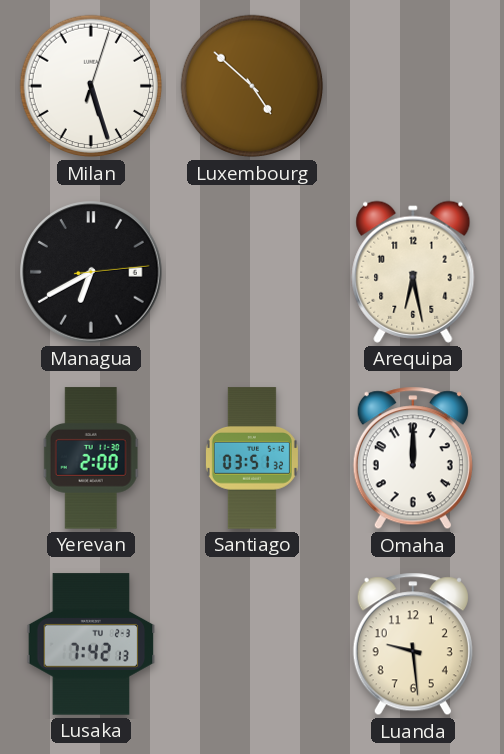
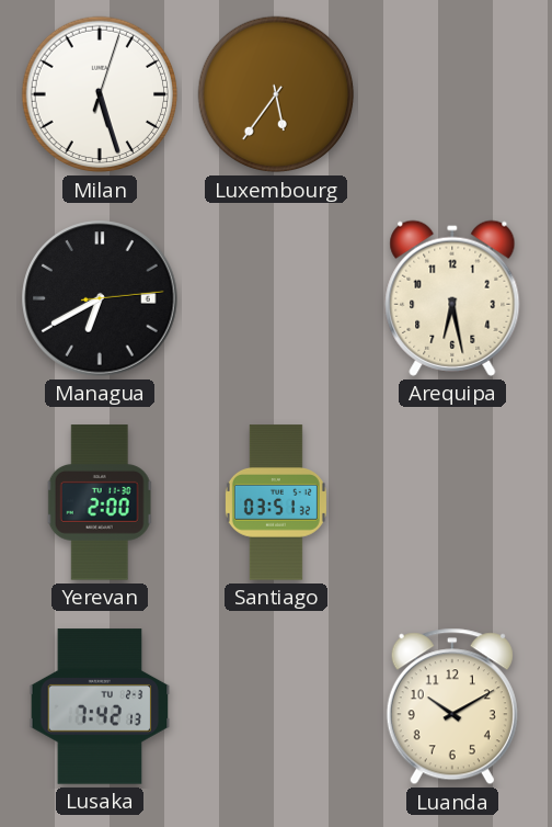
Luxembourg: 4:52 -> 5:36 (276, 94)
Omaha: 12:00 -> none (413, 458)
Luanda: 9:29 -> 10:10 (452, 706)
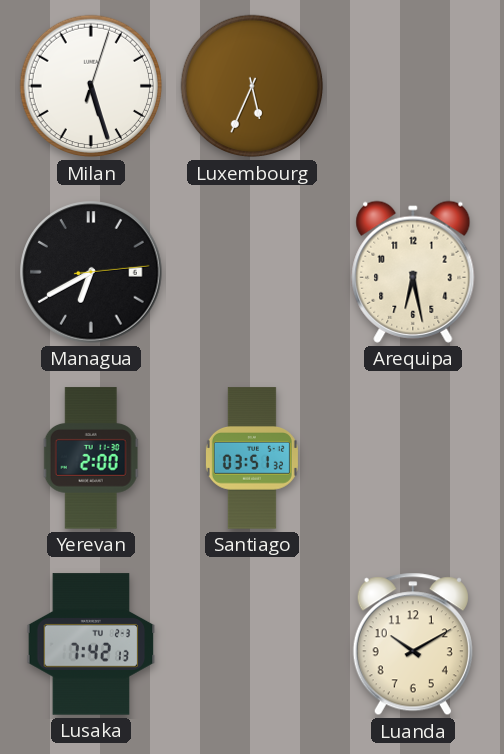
Luxembourg: 5:36 -> 5:34 (252, 86)
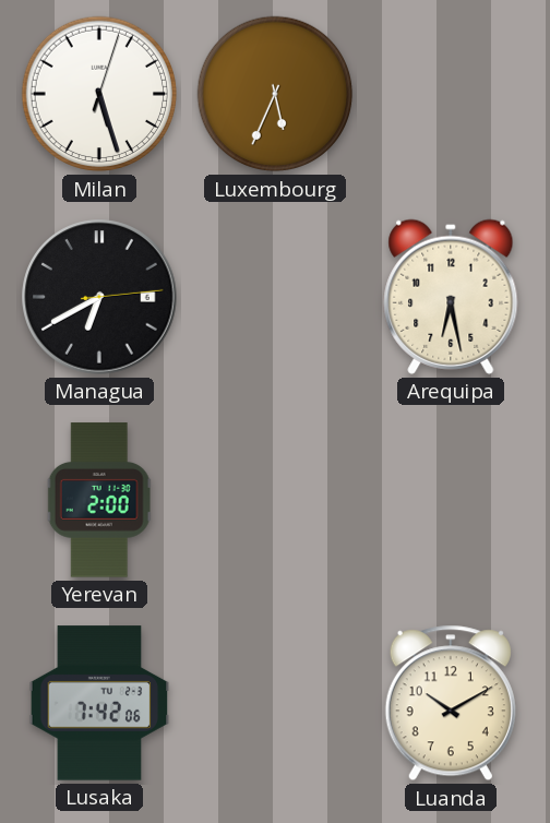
Santiago: 03:51 -> none (252, 458)
Lusaka: 7:42:13 -> 7:42:06 (99, 703)
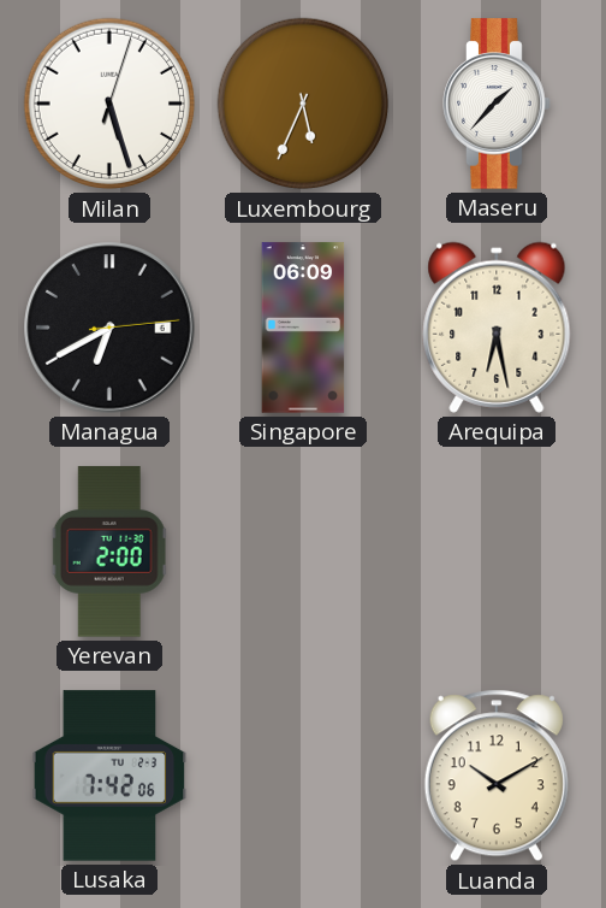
Maseru: none -> 1:37 (497, 104)
Singapore: none -> 06:09 (303, 328)
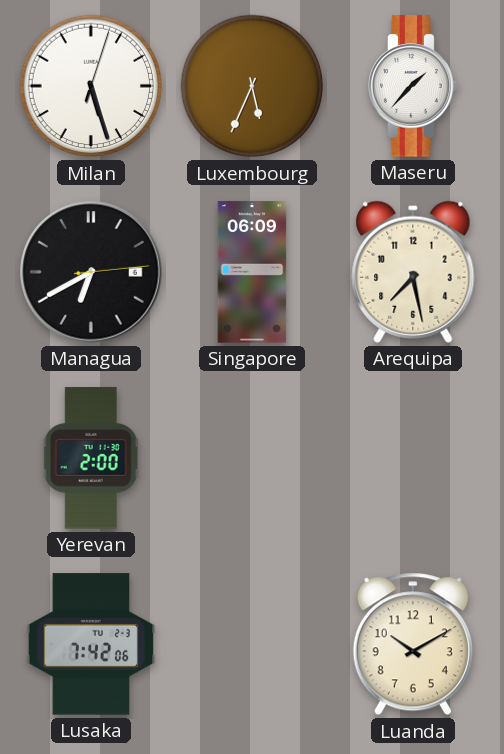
Arequipa: 6:28 -> 7:28 (413, 272)
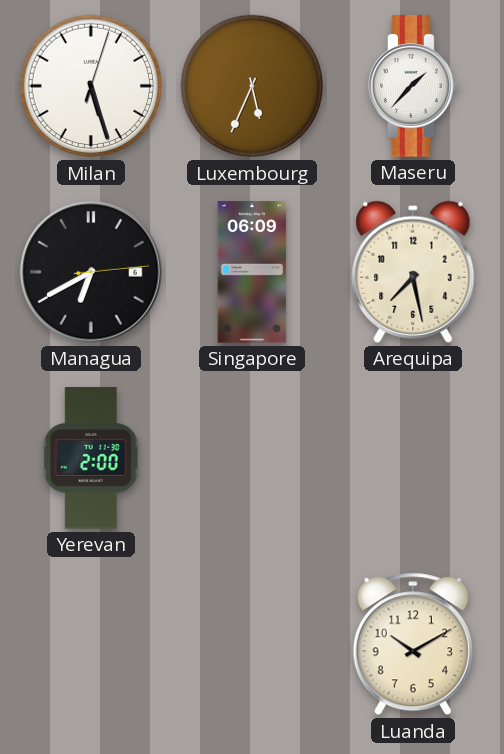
Lusaka: 7:42 -> none (91, 644)
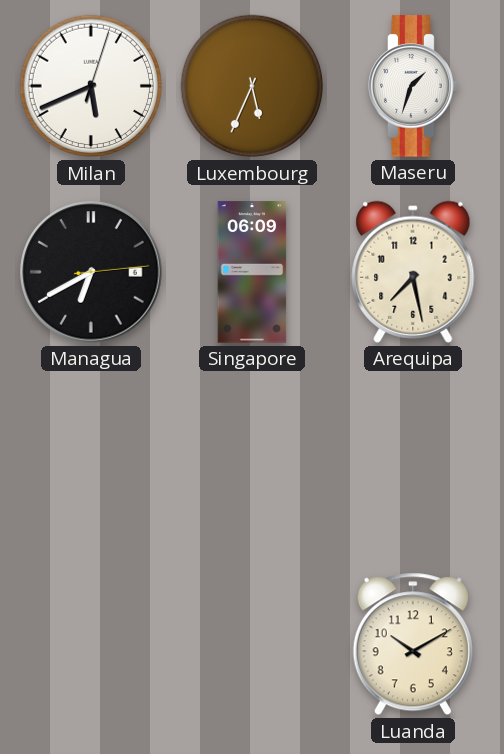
Milan: 5:27 -> 5:41 (91, 86)
Maseru: 1:37 -> 1:33 (413, 86)
Yerevan: 2:00 -> none (91, 458)
